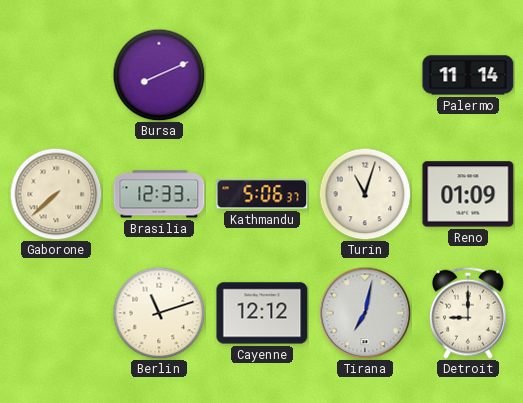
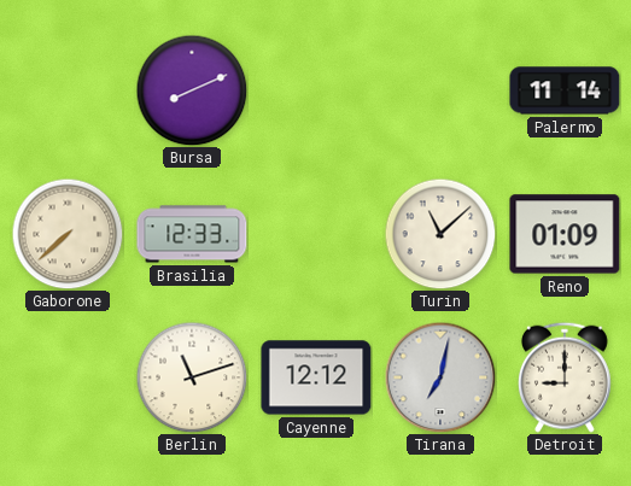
Kathmandu: 5:06 -> none (262, 194)
Turin: 11:03 -> 11:08 (440, 234)
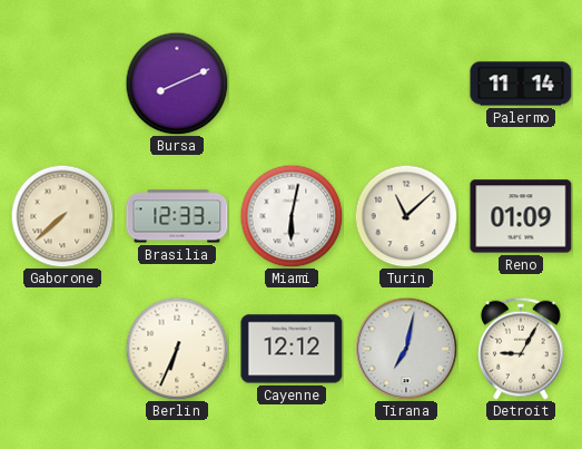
Miami: none -> 6:02 (292, 216)
Berlin: 11:12 -> 6:34 (177, 349)
Detroit: 9:00 -> 9:05 (522, 349)
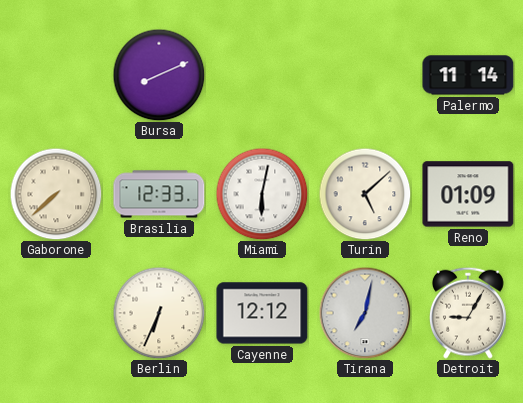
Turin: 11:08 -> 5:08 (365, 194)
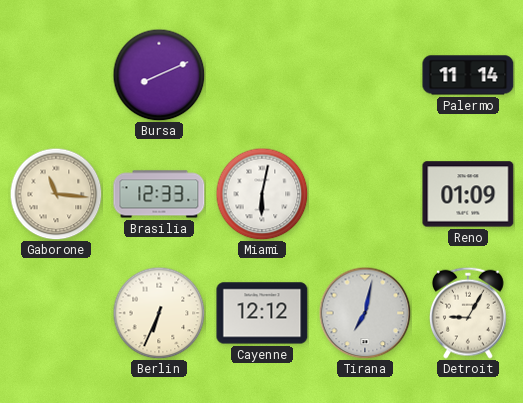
Gaborone: 7:38 -> 11:16 (56, 194)
Turin: 5:08 -> none (365, 194)
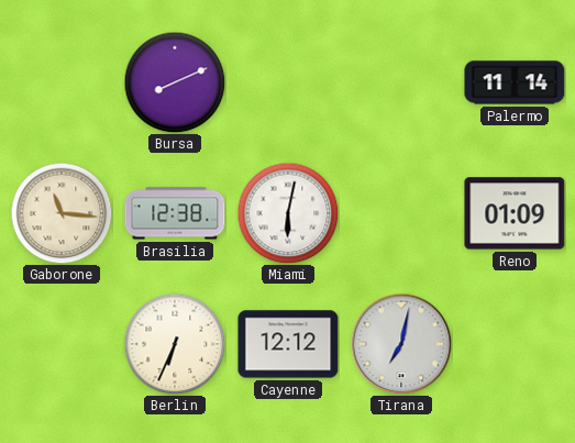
Brasilia: 12:33 -> 12:38 (175, 213)
Detroit: 9:05 -> none (469, 313)
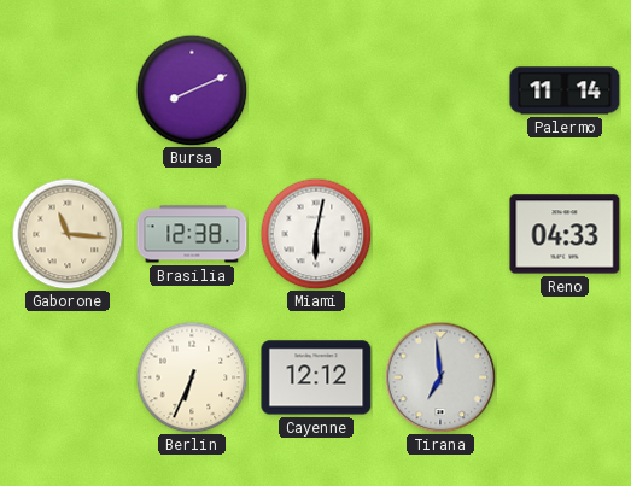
Reno: 01:09 -> 04:33 (565, 234)
Tirana: 7:02 -> 6:59 (440, 377)
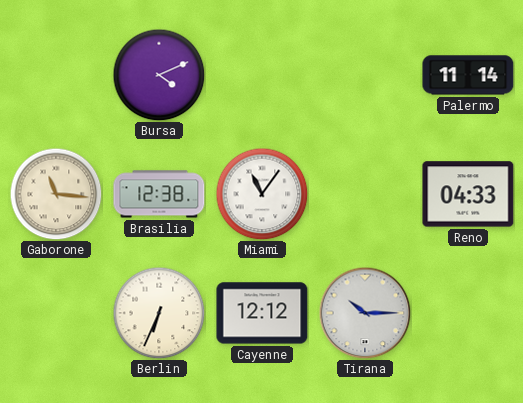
Bursa: 8:11 -> 4:11 (159, 75)
Miami: 6:02 -> 11:06 (262, 194)
Tirana: 6:59 -> 10:15 (365, 313)
